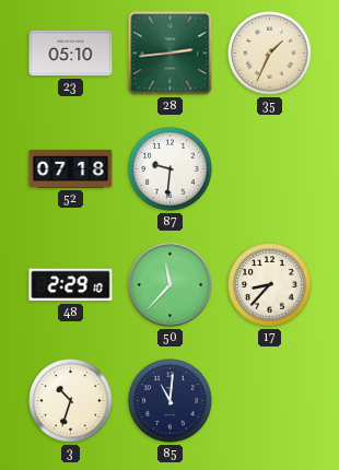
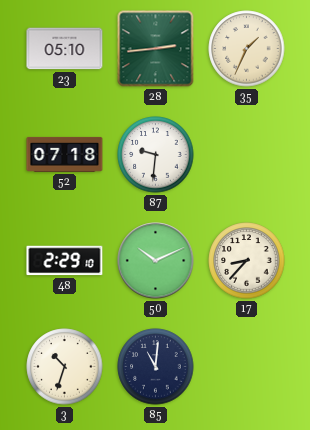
50: 11:37 -> 10:11 (156, 261)
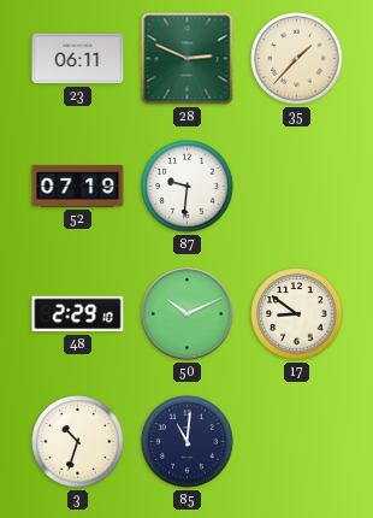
23: 05:10 -> 06:11 (78, 59)
28: 2:44 -> 2:49 (188, 59)
35: 1:34 -> 1:37 (297, 59)
52: 07:18 -> 07:19 (78, 186)
17: 8:37 -> 8:51 (297, 314)
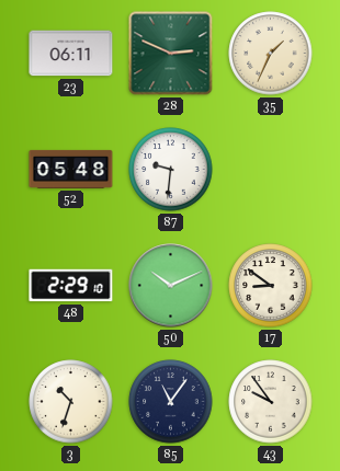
35: 1:37 -> 1:34 (271, 54)
52: 07:19 -> 05:48 (71, 169)
85: 11:01 -> 11:06 (171, 402)
43: none -> 9:54 (271, 402)
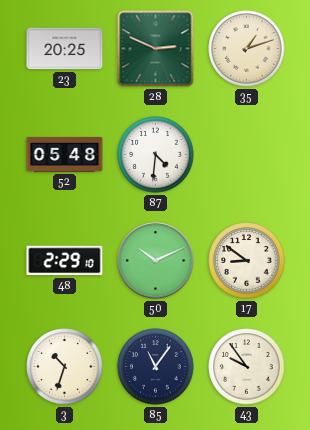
23: 06:11 -> 20:25 (65, 49)
35: 1:34 -> 1:12 (247, 49)
87: 9:31 -> 4:31 (156, 155)
